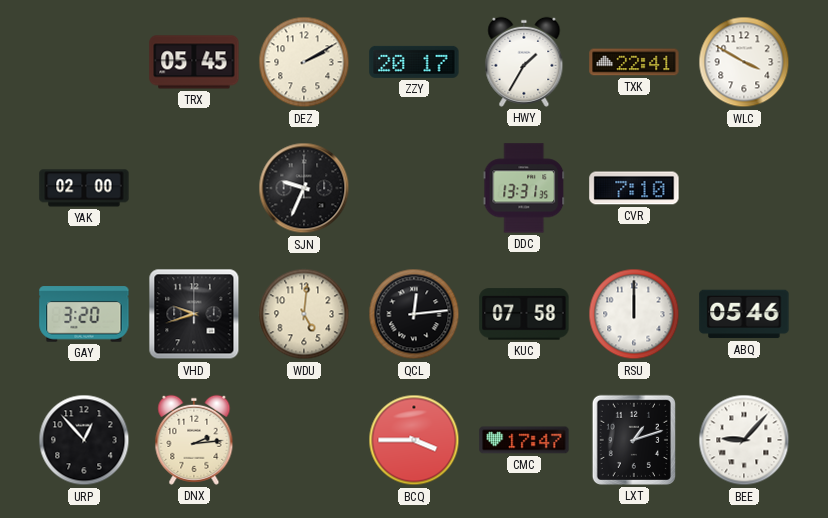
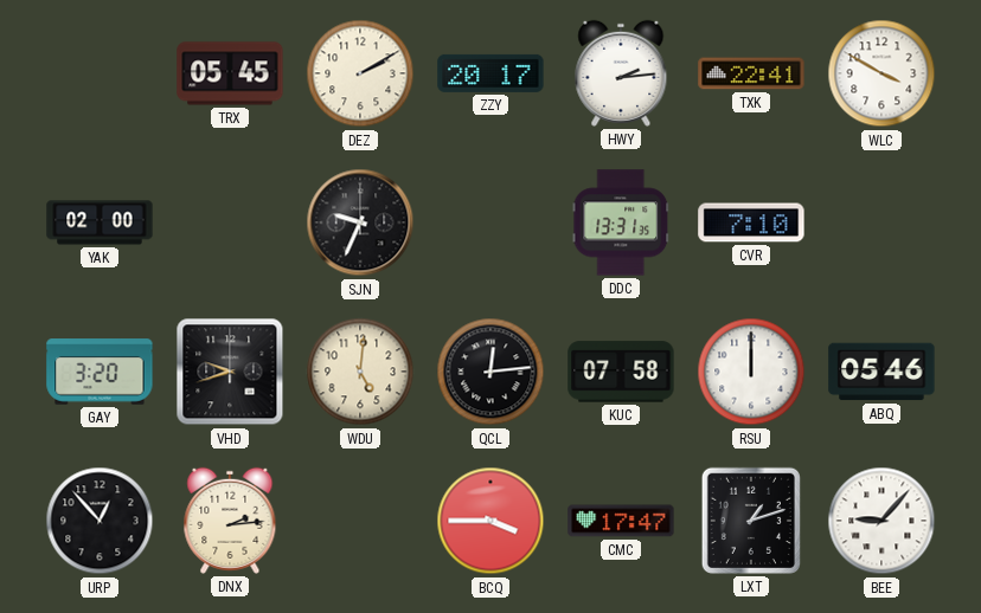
HWY: 1:35 -> 2:14 (621, 73)
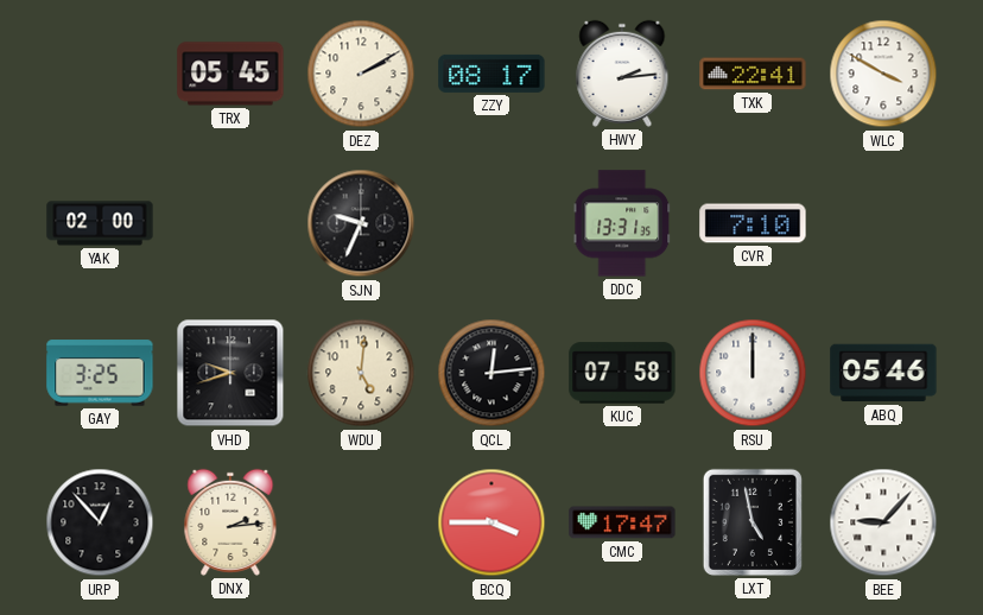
ZZY: 20:17 -> 08:17 (491, 74)
GAY: 3:20 -> 3:25 (100, 373)
LXT: 1:12 -> 4:58 (753, 522)
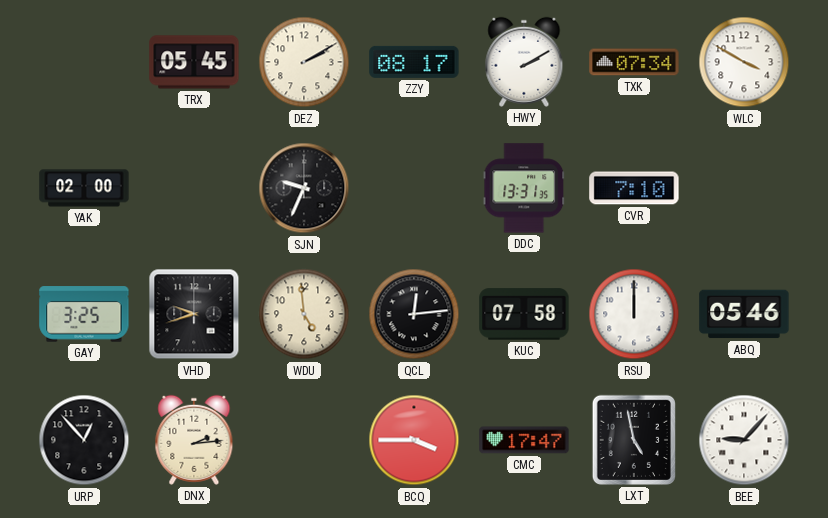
HWY: 2:14 -> 2:10 (524, 62)
TXK: 22:41 -> 07:34 (634, 62)
WDU: 5:01 -> 4:59 (304, 314)
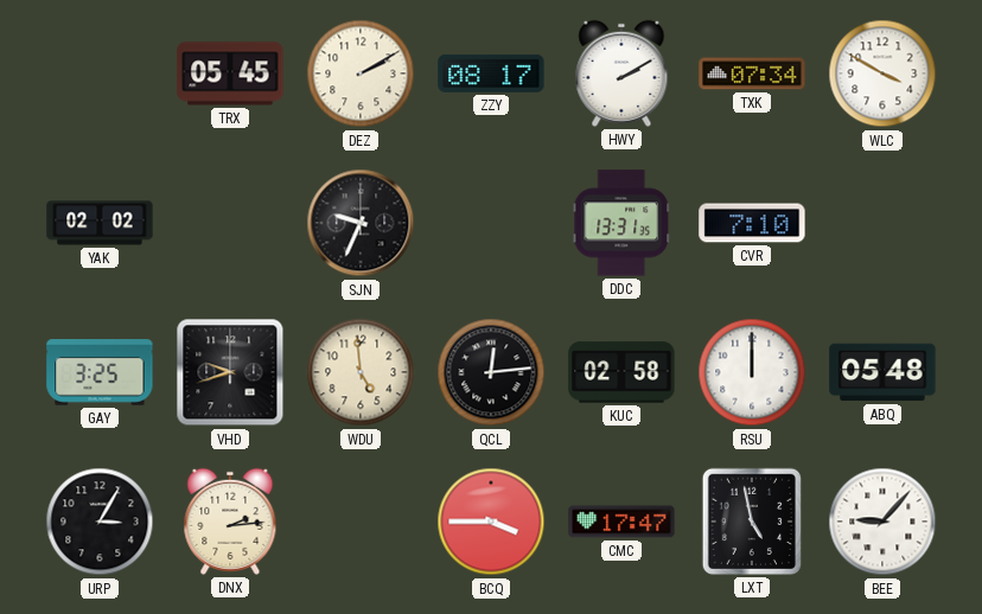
YAK: 02:00 -> 02:02 (100, 223)
KUC: 07:58 -> 02:58 (621, 372)
ABQ: 05:46 -> 05:48 (882, 372)
URP: 12:53 -> 3:05 (100, 522)
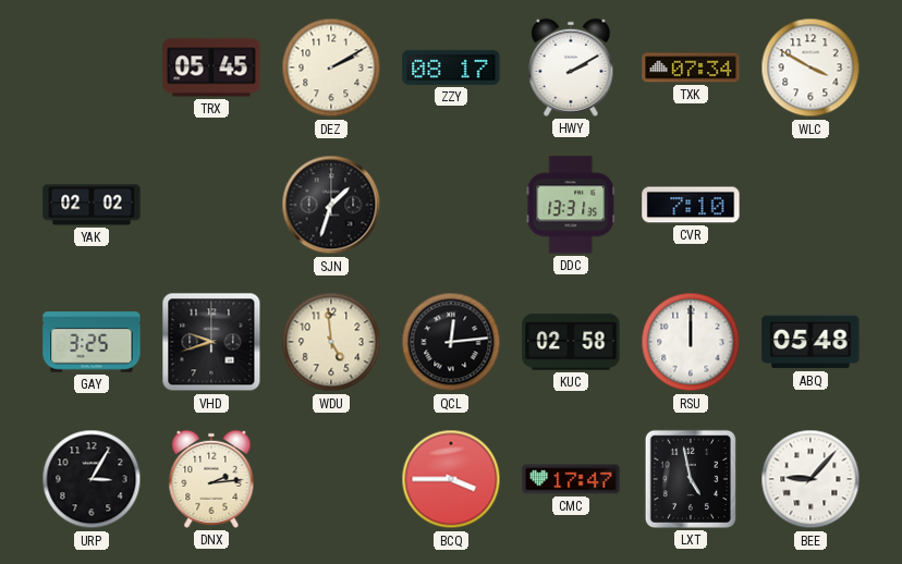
SJN: 9:34 -> 1:33 (331, 205)
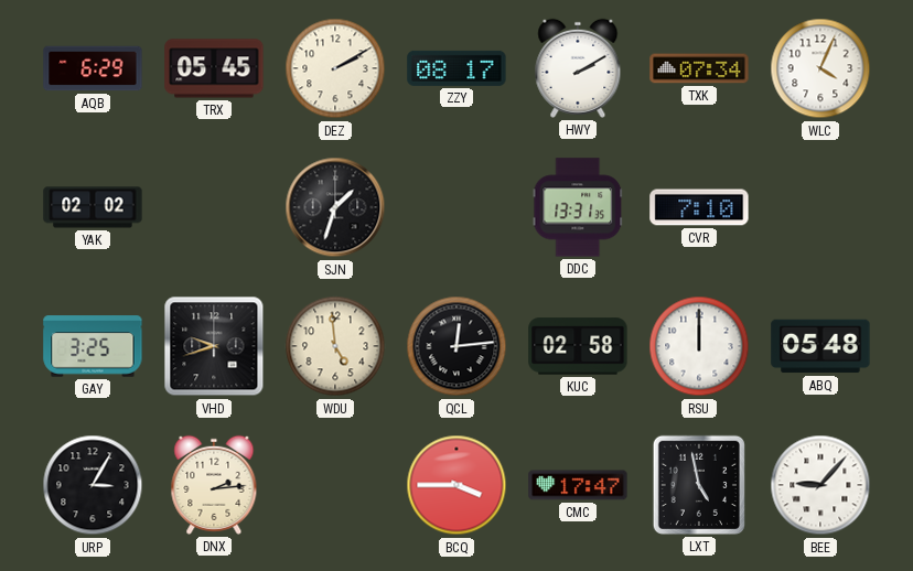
AQB: none -> 6:29 (93, 68)
WLC: 3:50 -> 4:04 (820, 68)
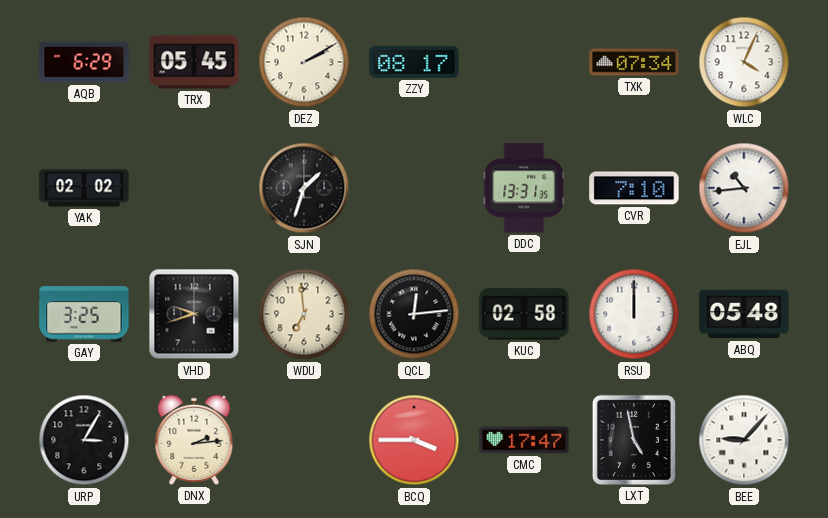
HWY: 2:10 -> none (578, 68)
EJL: none -> 10:44 (744, 188)
WDU: 4:59 -> 6:59 (304, 314)
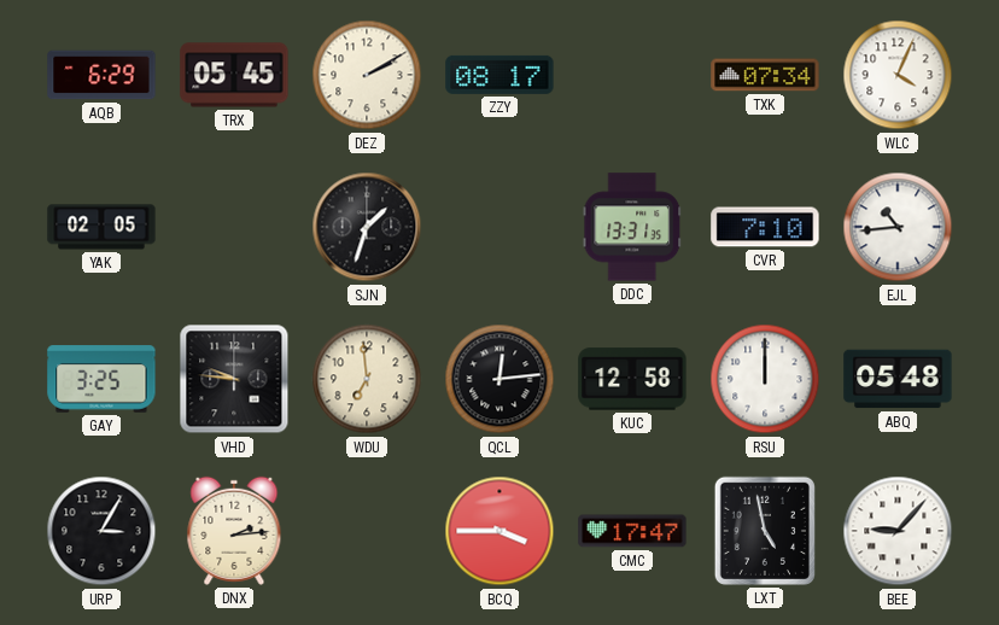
YAK: 02:02 -> 02:05 (101, 227)
VHD: 9:42 -> 9:46 (234, 379)
KUC: 02:58 -> 12:58 (632, 379)
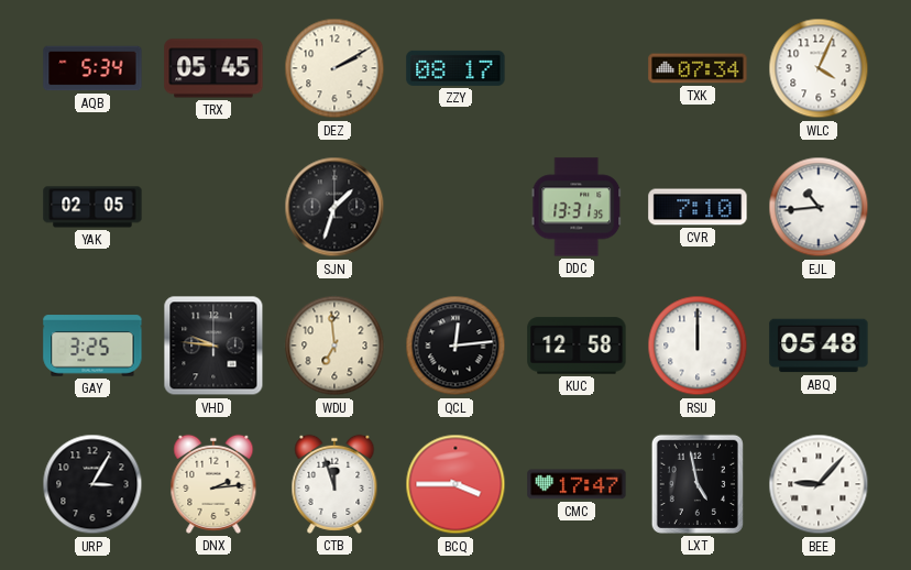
AQB: 6:29 -> 5:34 (92, 68)
CTB: none -> 11:57 (334, 484)
